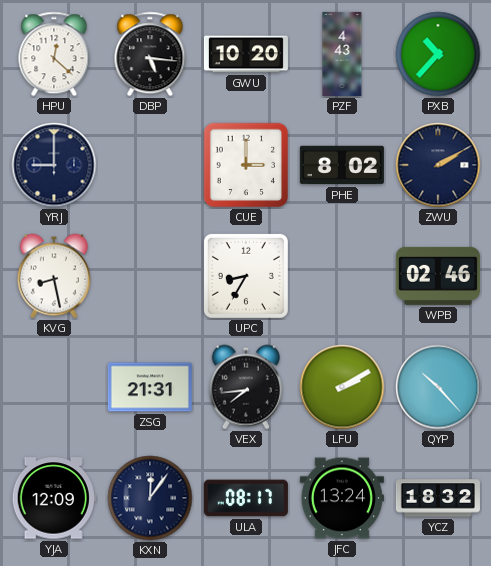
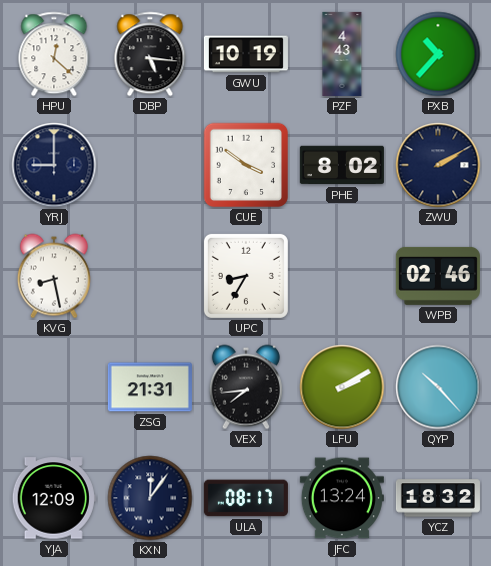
GWU: 10:20 -> 10:19 (246, 54)
CUE: 3:00 -> 3:51 (246, 165)
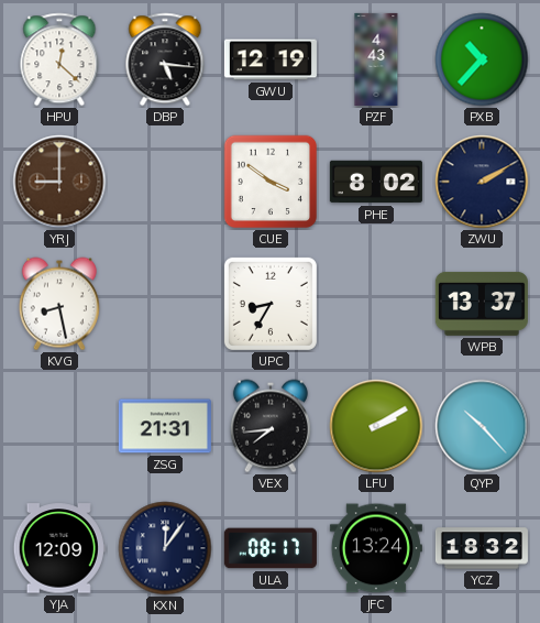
GWU: 10:19 -> 12:19 (271, 59)
YRJ dial: navy -> brown (59, 182)
WPB: 02:46 -> 13:37 (482, 304)
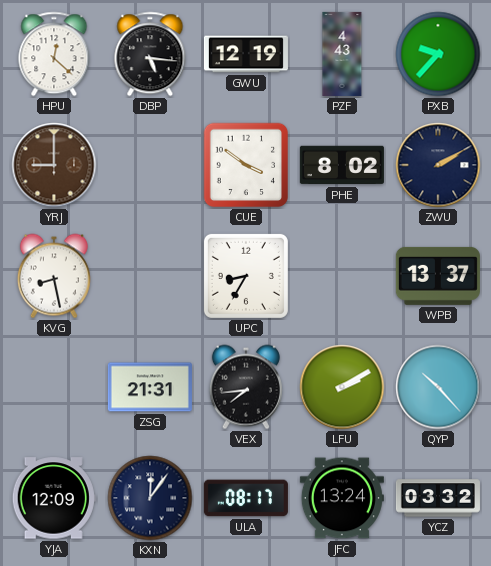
PXB: 10:37 -> 9:37 (438, 54)
YCZ: 18:32 -> 03:32 (438, 498)
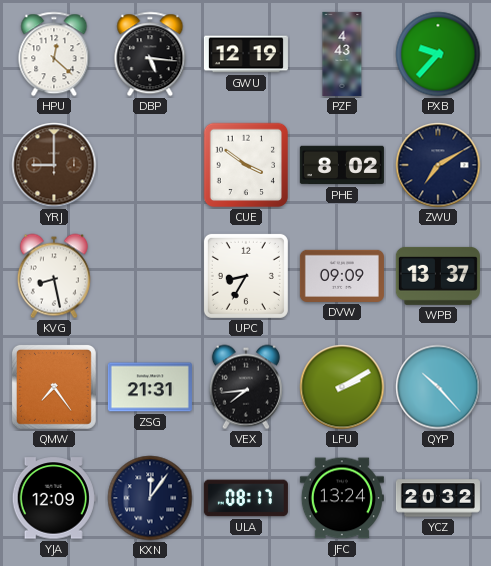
ZWU: 2:10 -> 7:10 (438, 165)
DVW: none -> 09:09 (342, 276)
QMW: none -> 7:24 (54, 387)
YCZ: 03:32 -> 20:32 (438, 498)
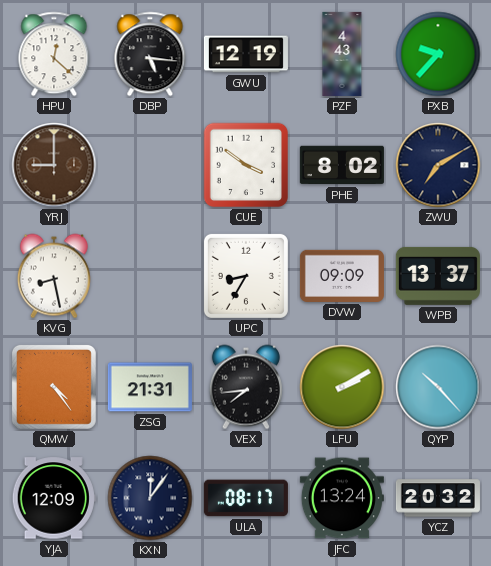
QMW: 7:24 -> 4:24 (54, 387)
